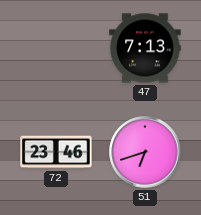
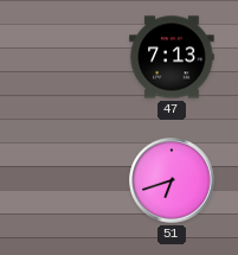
72: 23:46 -> none (56, 152)
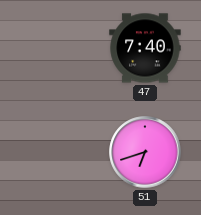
47: 7:13 -> 7:40 (145, 48)
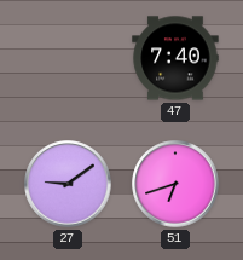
27: none -> 9:09 (68, 184)
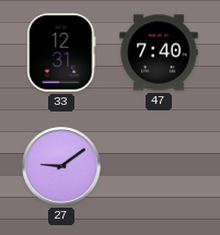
33: none -> 12:31 (61, 52)
51: 6:42 -> none (175, 184)
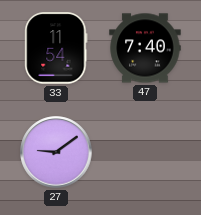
33: 12:31 -> 11:54 (56, 48)
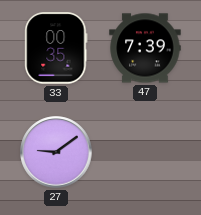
33: 11:54 -> 00:35 (56, 48)
47: 7:40 -> 7:39 (145, 48)
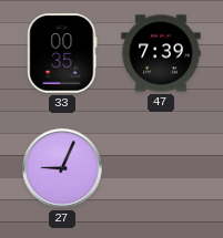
27: 9:09 -> 9:04 (62, 168)
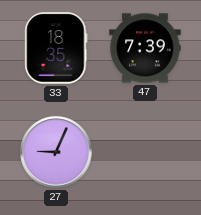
33: 00:35 -> 18:35 (56, 48)
